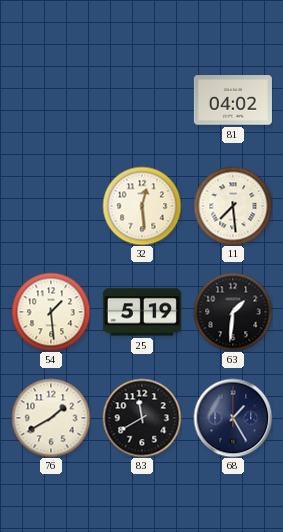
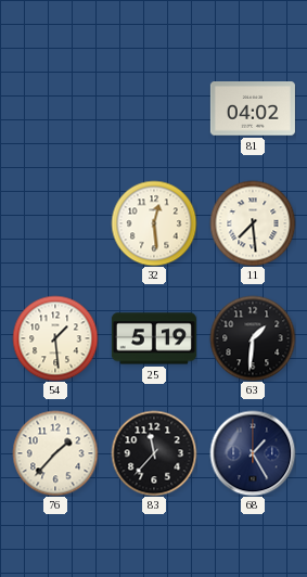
76: 1:40 -> 1:37 (55, 453)
83: 11:40 -> 11:37 (154, 453)
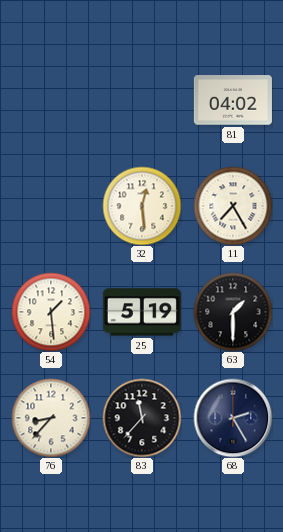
11: 7:29 -> 7:25 (233, 206)
63: 1:31 -> 1:30 (233, 312)
76: 1:37 -> 8:37 (51, 418)
68: 1:25 -> 2:25 (233, 418)
